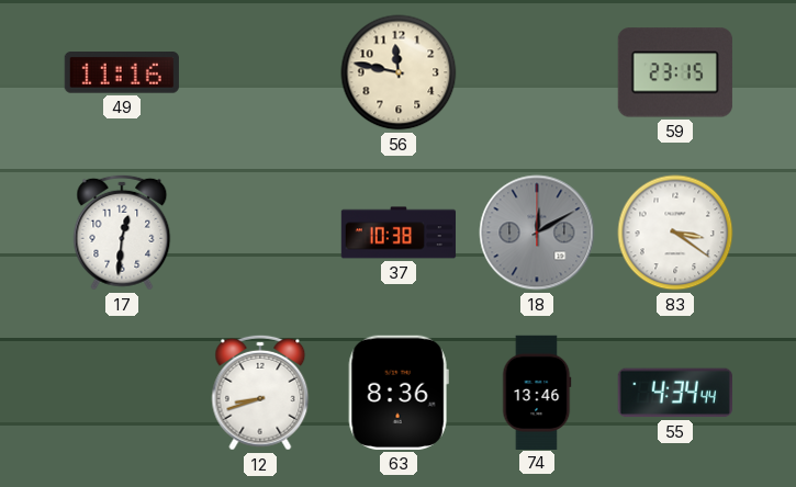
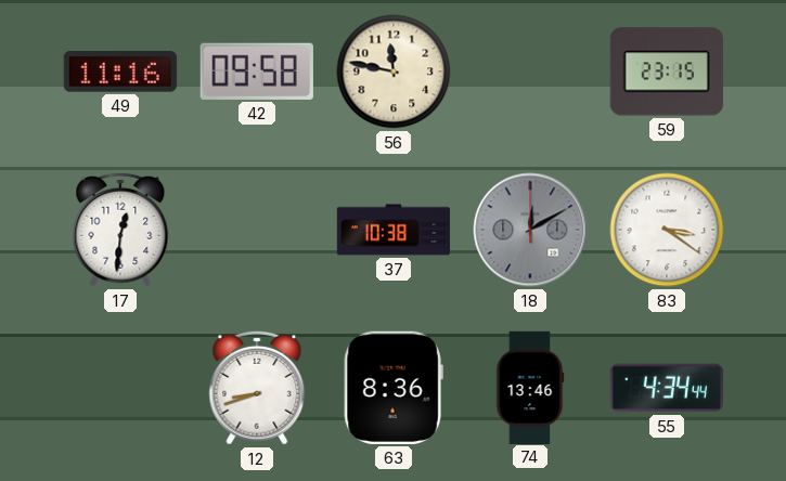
42: none -> 09:58 (257, 71)
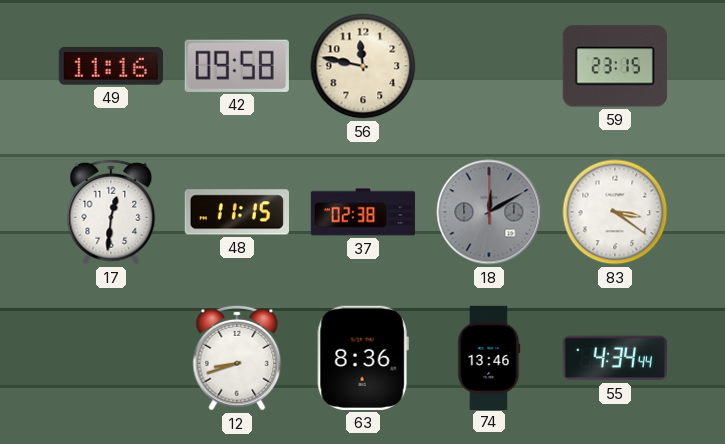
48: none -> 11:15 (237, 212)
37: 10:38 -> 02:38 (363, 212)
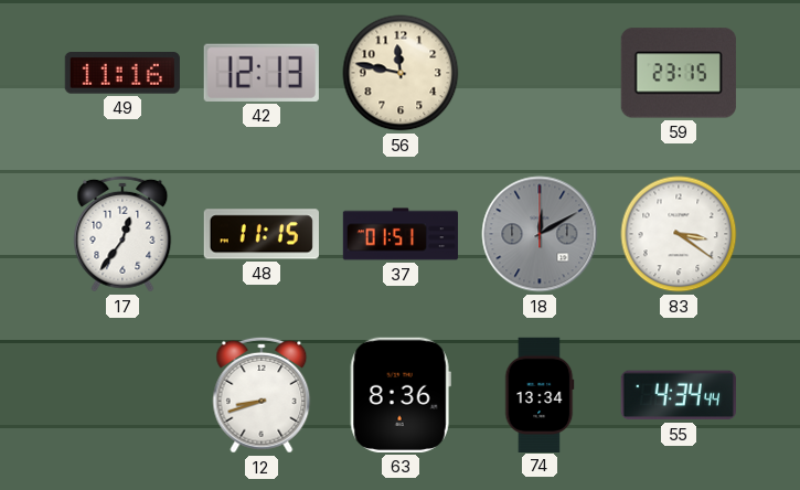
42: 09:58 -> 12:13 (262, 73)
17: 12:31 -> 12:36 (122, 234)
37: 02:38 -> 01:51 (401, 234)
74: 13:46 -> 13:34 (540, 394)
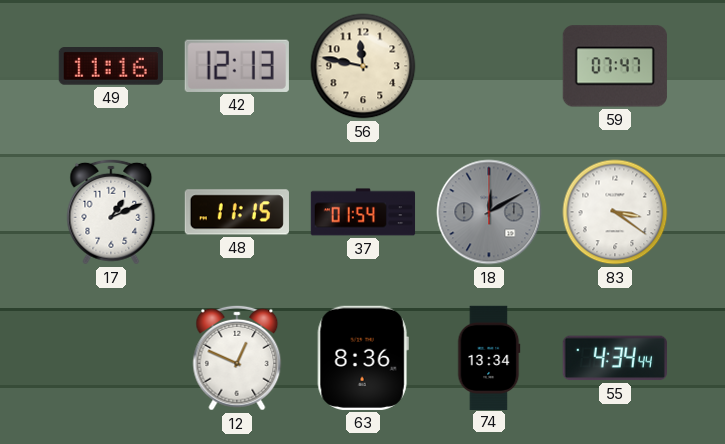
59: 23:15 -> 07:47 (615, 66)
17: 12:36 -> 1:11 (111, 212)
37: 01:51 -> 01:54 (363, 212)
12: 8:42 -> 12:49 (237, 358)
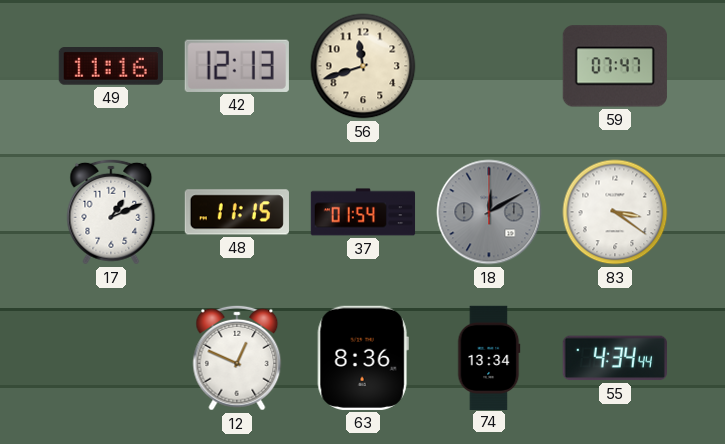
56: 11:47 -> 11:42 (363, 66)
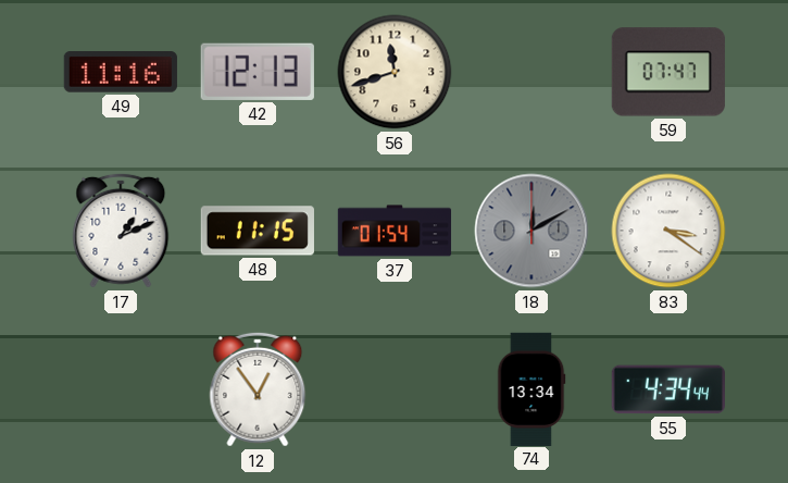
12: 12:49 -> 12:54 (258, 389)
63: 8:36 -> none (363, 358)
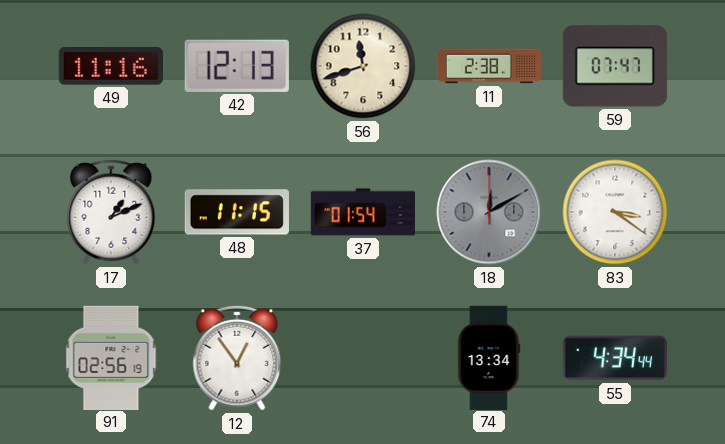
11: none -> 2:38 (488, 66)
91: none -> 02:56 (111, 357)
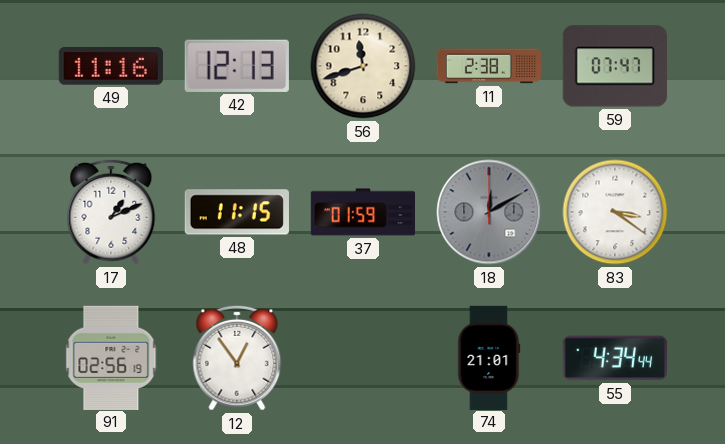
37: 01:54 -> 01:59 (363, 212)
74: 13:34 -> 21:01 (489, 357)
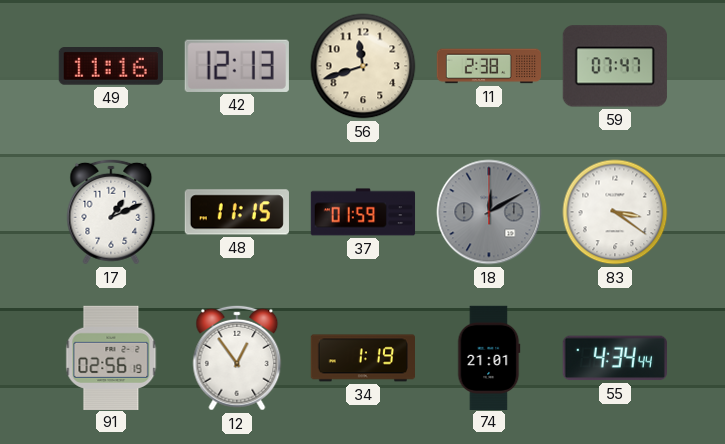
34: none -> 1:19 (362, 358)
